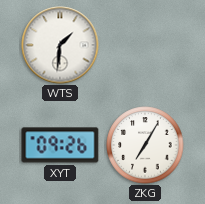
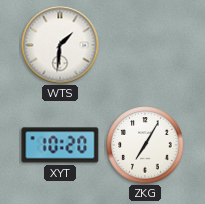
XYT: 09:26 -> 10:20 (60, 145)
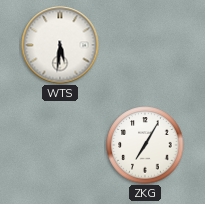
WTS: 1:31 -> 5:31 (60, 45)
XYT: 10:20 -> none (60, 145)
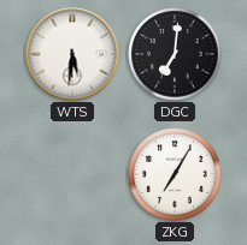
DGC: none -> 7:01 (175, 54)
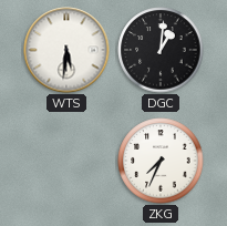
DGC: 7:01 -> 1:01 (161, 50)
ZKG: 7:05 -> 7:34 (161, 161)
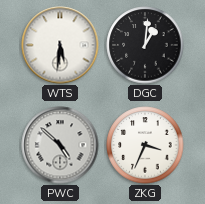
PWC: none -> 4:52 (60, 145)
ZKG: 7:34 -> 3:34 (145, 145)
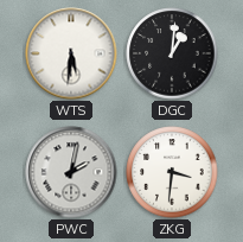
PWC: 4:52 -> 2:02 (71, 172)
ZKG: 3:34 -> 3:31 (172, 172)
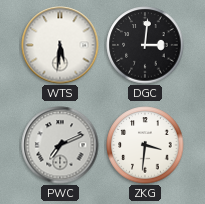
DGC: 1:01 -> 3:01 (145, 45)
PWC: 2:02 -> 7:11 (60, 145)
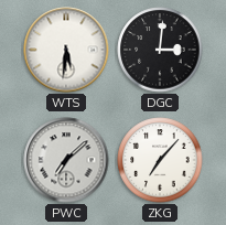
PWC: 7:11 -> 7:08 (66, 160)
ZKG: 3:31 -> 7:07 (160, 160)
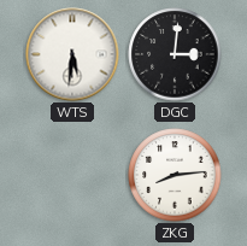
PWC: 7:08 -> none (66, 160)
ZKG: 7:07 -> 8:14 (175, 175)
